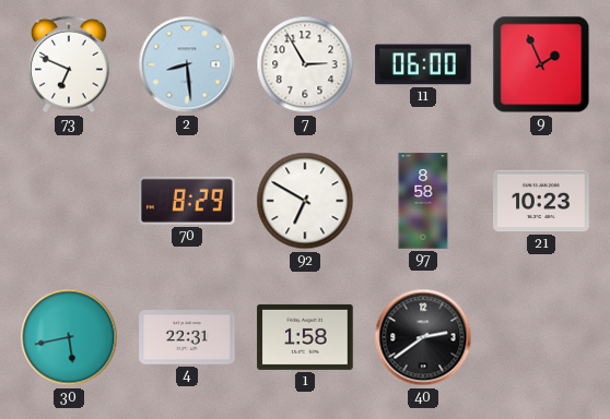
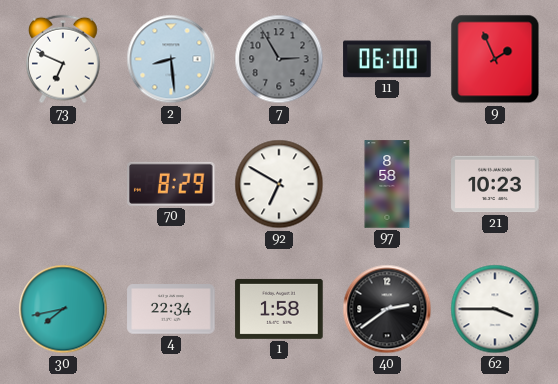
7 dial: white -> grey (279, 59)
30: 5:43 -> 7:43 (63, 309)
4: 22:31 -> 22:34 (171, 309)
62: none -> 3:45 (495, 309)
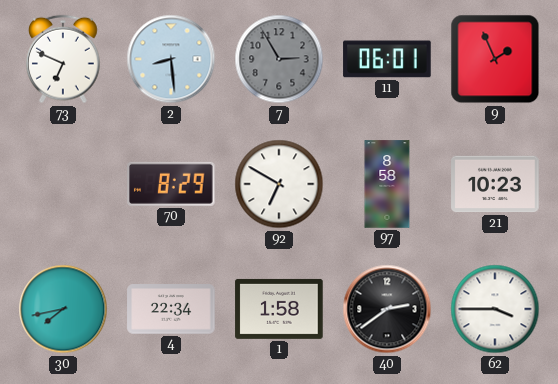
11: 06:00 -> 06:01 (387, 59)
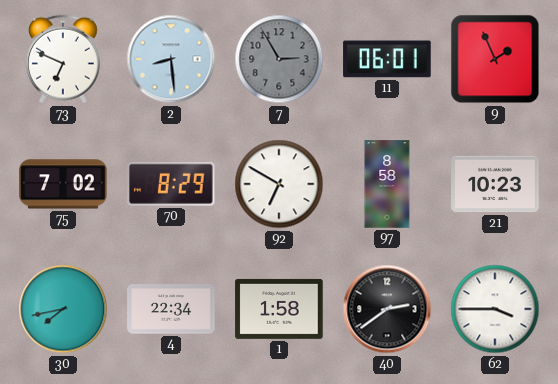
75: none -> 7:02 (63, 184)
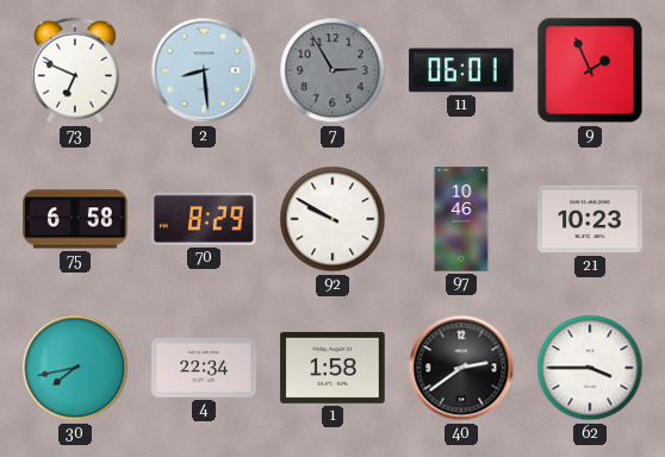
75: 7:02 -> 6:58 (75, 219)
92: 6:50 -> 9:50 (332, 219)
97: 8:58 -> 10:46 (461, 219)
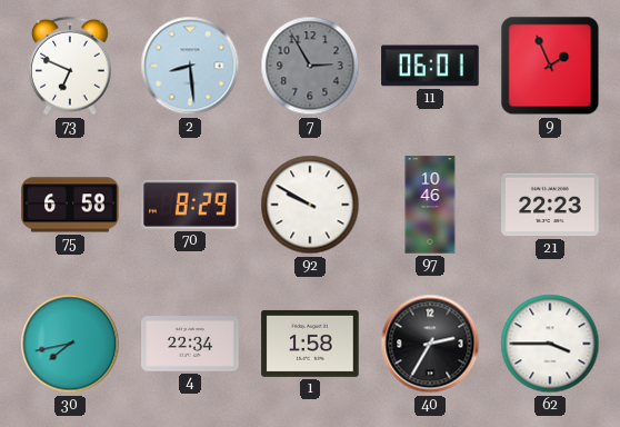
21: 10:23 -> 22:23 (550, 205)
40: 2:39 -> 2:35 (430, 344)
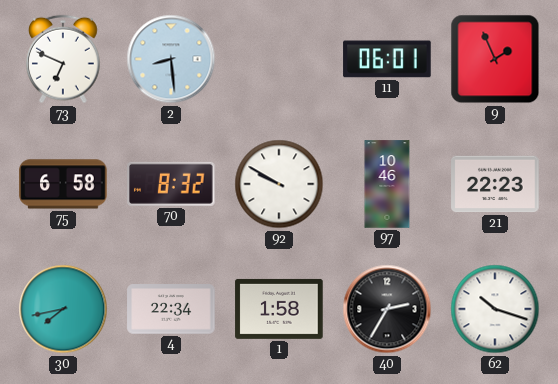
7: 2:55 -> none (310, 66)
70: 8:29 -> 8:32 (171, 184)
62: 3:45 -> 10:18 (495, 309)
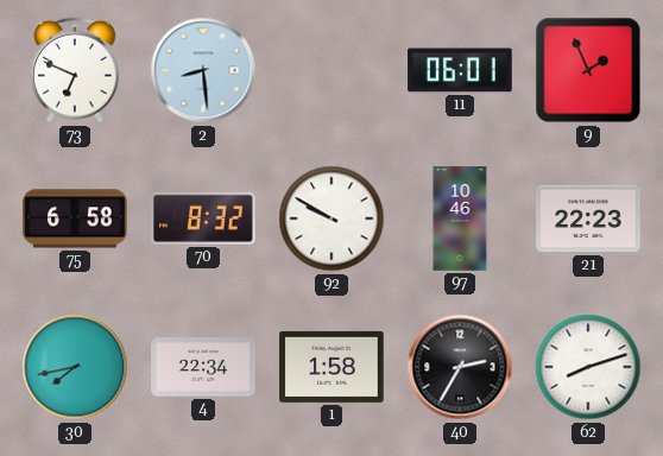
62: 10:18 -> 8:12 (588, 367)
